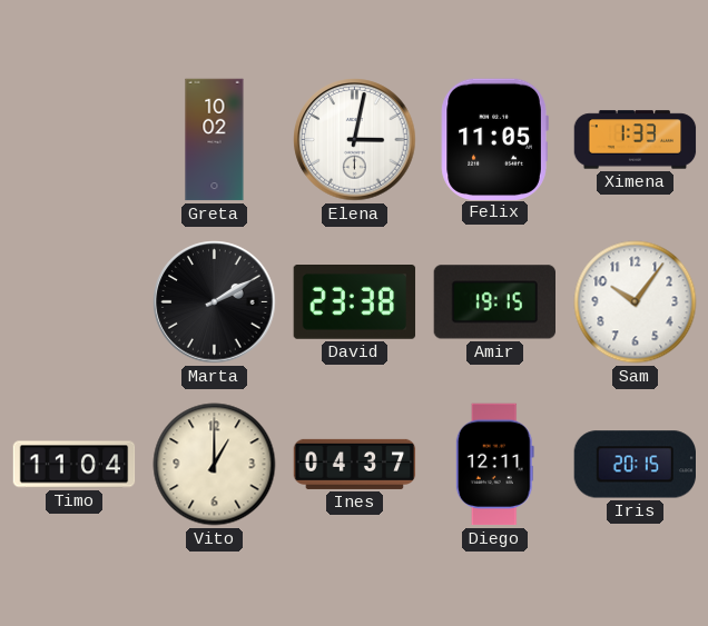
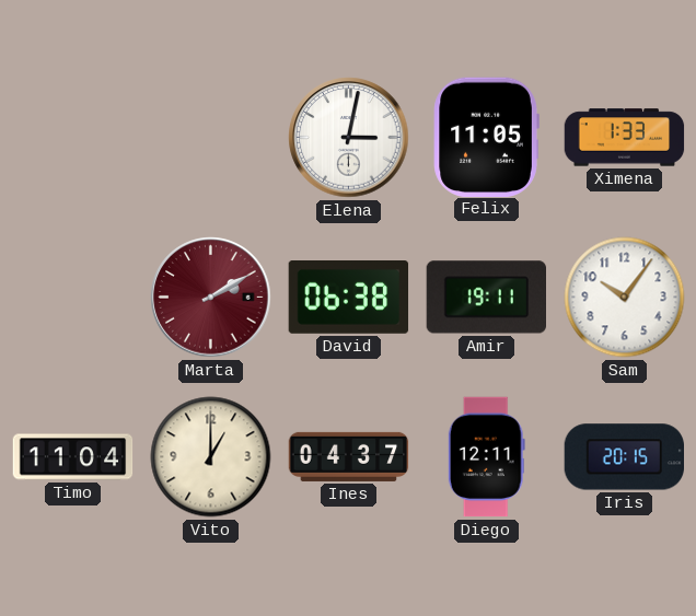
Greta: 10:02 -> none (215, 140)
Marta dial: black -> burgundy (211, 298)
David: 23:38 -> 06:38 (349, 298)
Amir: 19:15 -> 19:11 (486, 298)
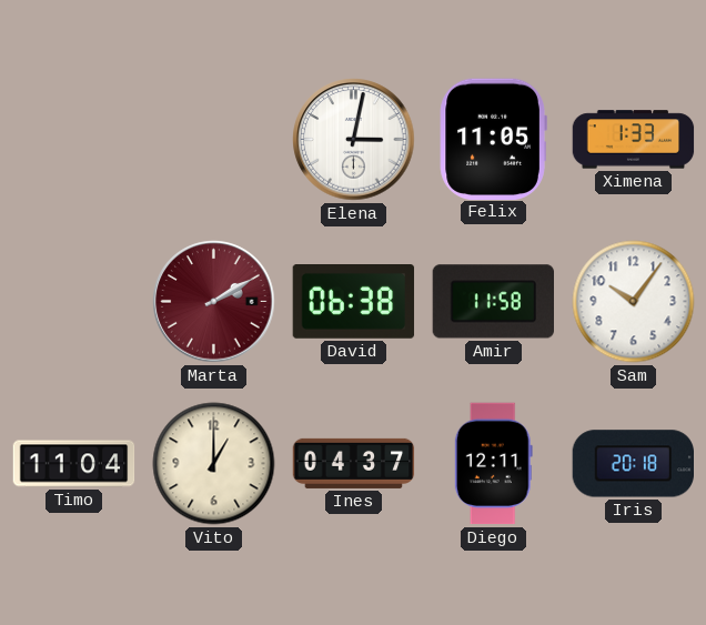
Amir: 19:11 -> 11:58 (493, 302)
Iris: 20:15 -> 20:18 (633, 464)
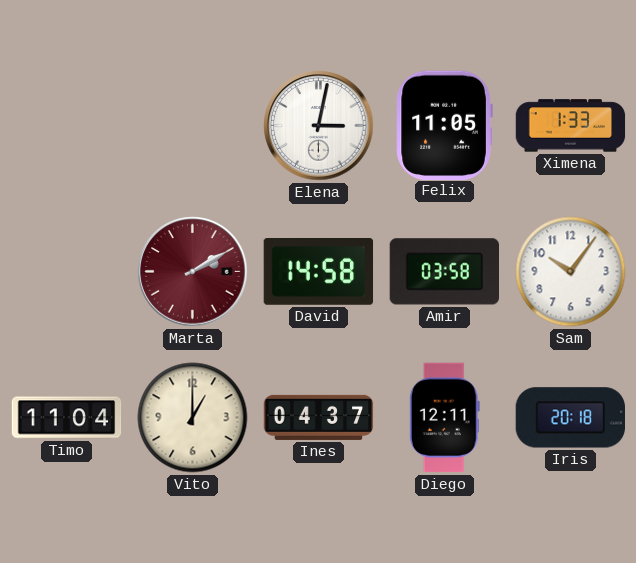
David: 06:38 -> 14:58 (319, 272)
Amir: 11:58 -> 03:58 (444, 272)
